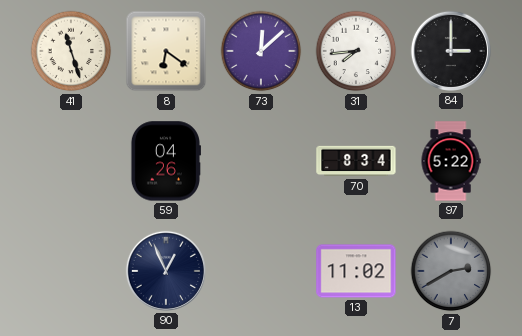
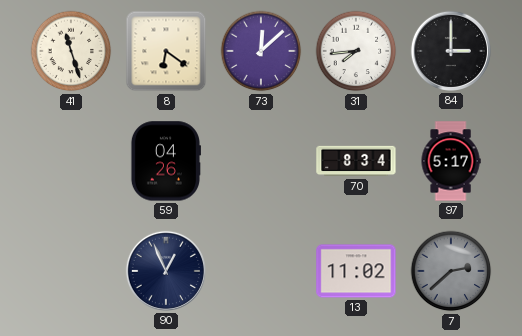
97: 5:22 -> 5:17 (451, 161)
7: 2:40 -> 2:38 (451, 271)
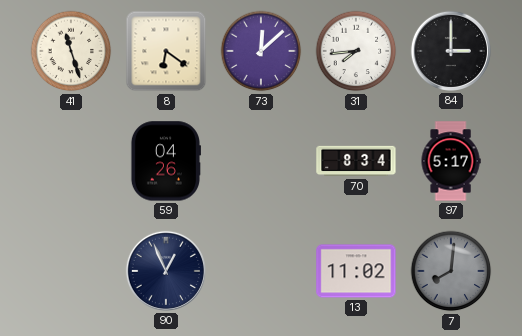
7: 2:38 -> 8:01 (451, 271)
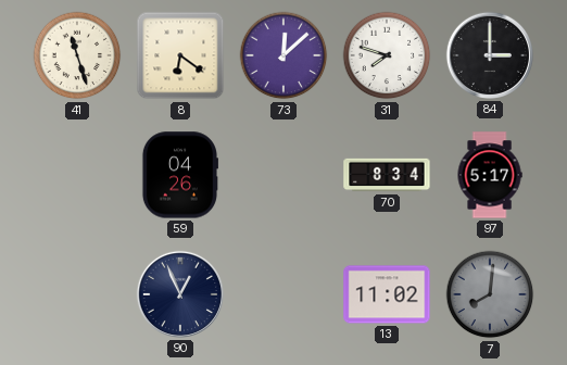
31: 7:44 -> 7:48 (387, 55)
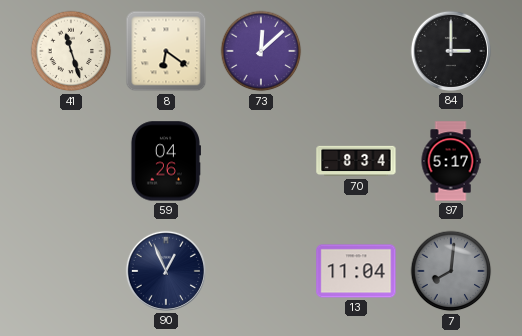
31: 7:48 -> none (387, 55)
13: 11:02 -> 11:04 (356, 271)
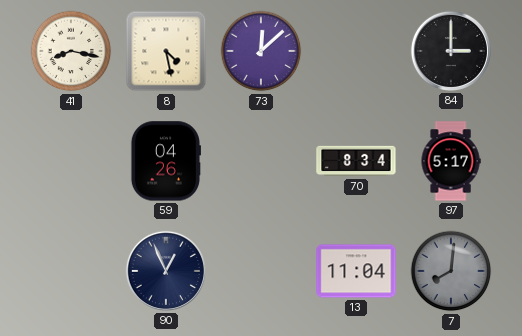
41: 11:27 -> 8:17 (71, 51)
8: 6:21 -> 4:28 (166, 51)
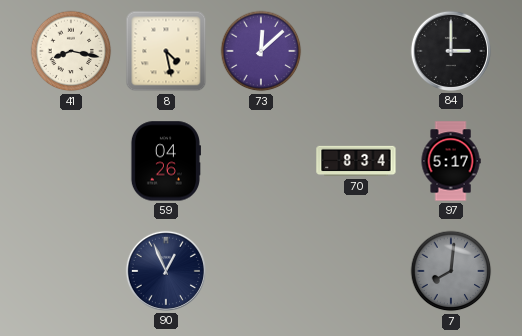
13: 11:04 -> none (356, 271)
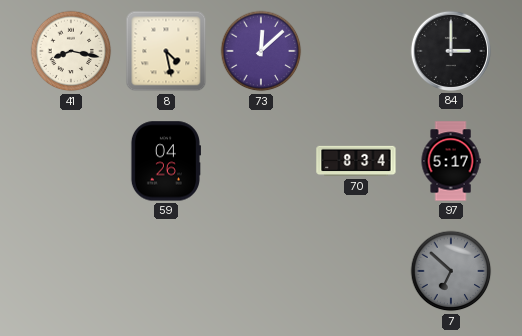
90: 12:56 -> none (166, 271)
7: 8:01 -> 6:52 (451, 271)
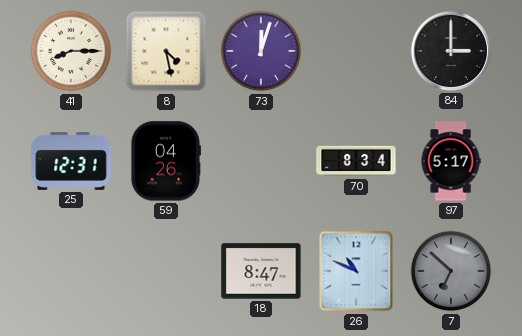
41: 8:17 -> 8:15 (71, 51)
73: 12:08 -> 12:03 (261, 51)
25: none -> 12:31 (71, 161)
18: none -> 8:47 (261, 271)
26: none -> 10:49 (356, 271)
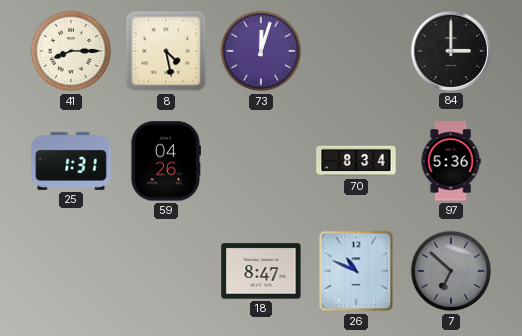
25: 12:31 -> 1:31 (71, 161)
97: 5:17 -> 5:36 (451, 161)
